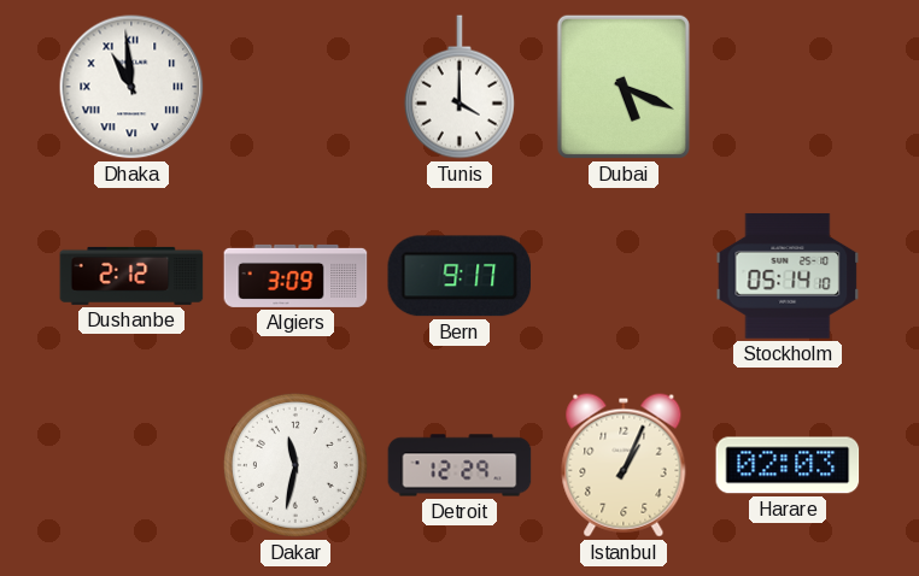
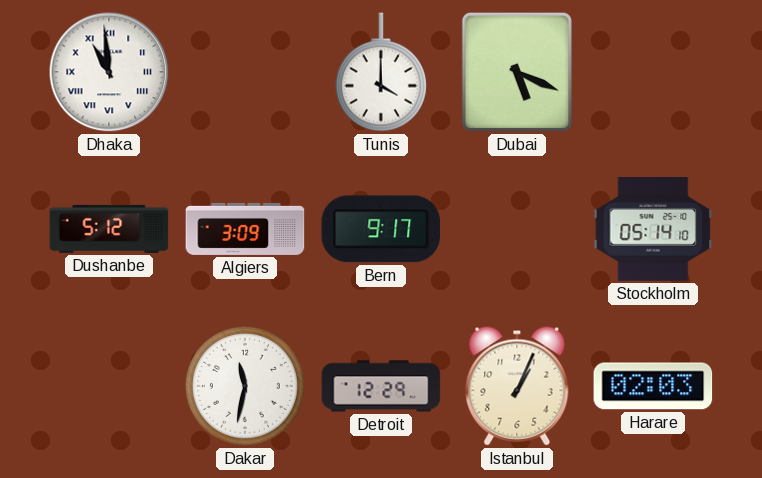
Dushanbe: 2:12 -> 5:12 (109, 229)
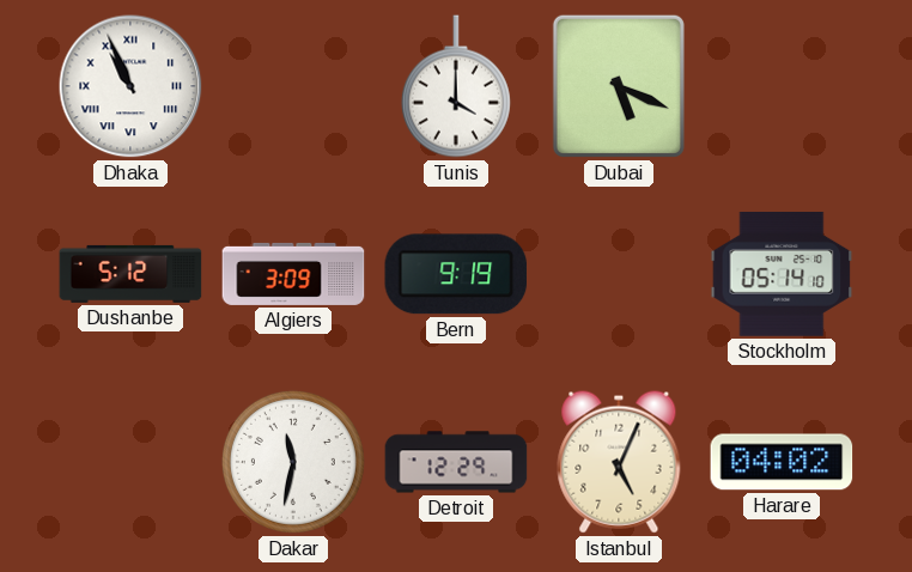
Dhaka: 10:59 -> 10:56 (130, 86)
Bern: 9:17 -> 9:19 (456, 274)
Istanbul: 1:04 -> 5:04 (619, 462)
Harare: 02:03 -> 04:02 (782, 462)
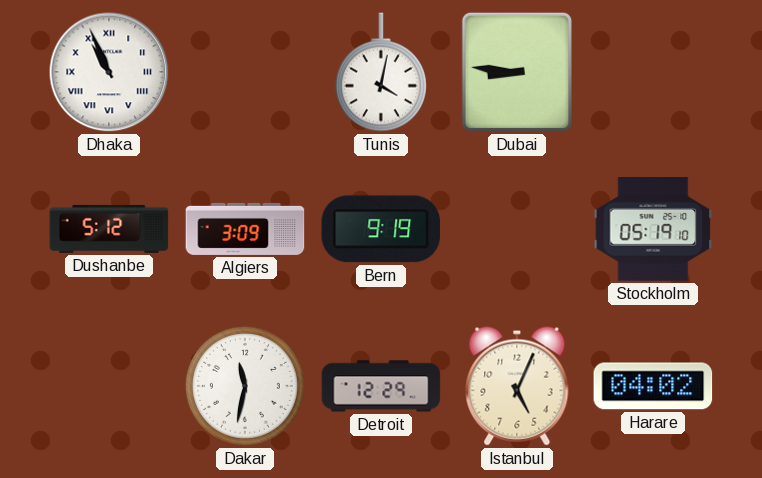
Tunis: 4:00 -> 4:02 (381, 72)
Dubai: 5:19 -> 8:46 (517, 72)
Stockholm: 05:14 -> 05:19 (653, 229)
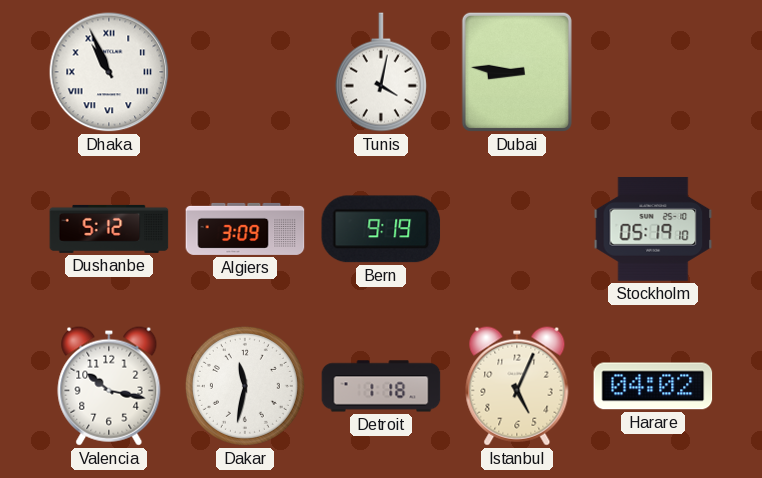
Valencia: none -> 10:17 (109, 386)
Detroit: 12:29 -> 1:18 (381, 386)
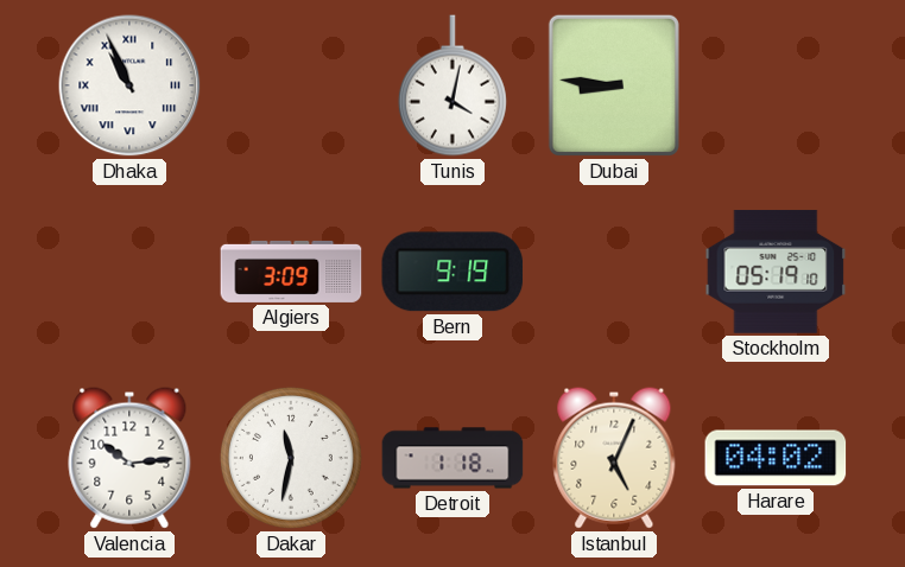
Dushanbe: 5:12 -> none (109, 229)
Valencia: 10:17 -> 10:14 (129, 458)
